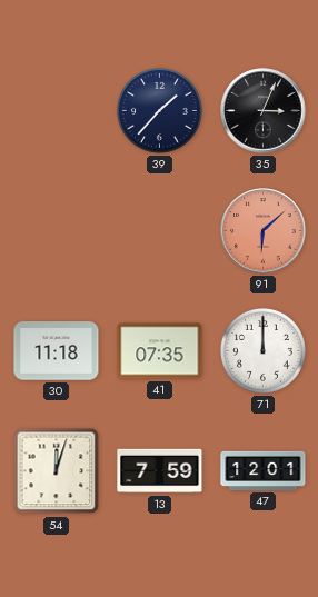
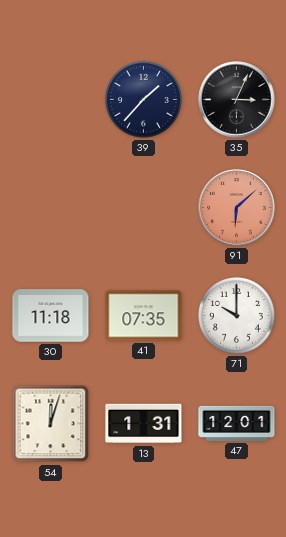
71: 12:00 -> 10:00 (236, 315)
13: 7:59 -> 1:31 (144, 424)
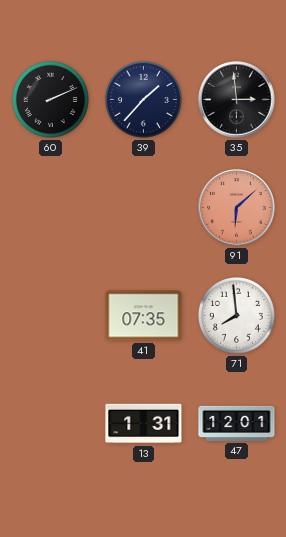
60: none -> 2:11 (50, 99)
35: 3:04 -> 2:59 (237, 100)
30: 11:18 -> none (51, 316)
71: 10:00 -> 7:59 (236, 315)
54: 12:03 -> none (51, 424)
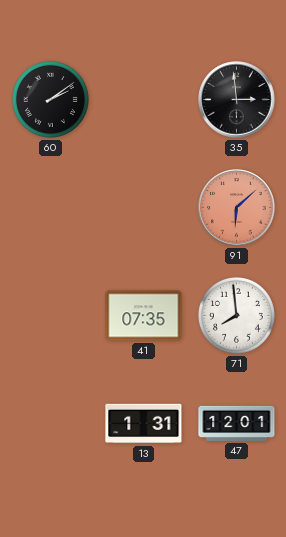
60: 2:11 -> 2:09 (50, 99)
39: 1:37 -> none (143, 99)
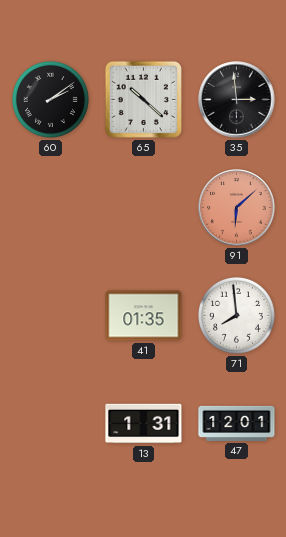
65: none -> 10:22 (143, 99)
41: 07:35 -> 01:35 (144, 316)
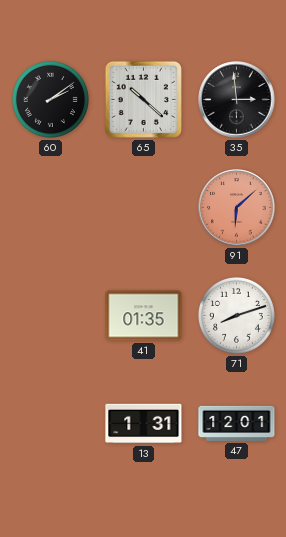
71: 7:59 -> 8:12 (236, 315)
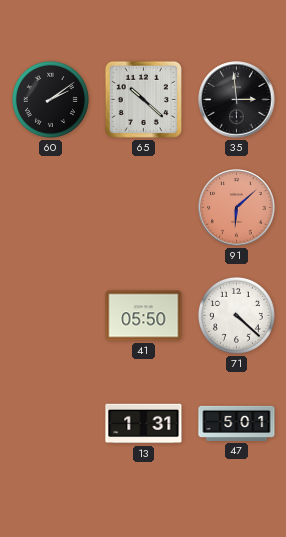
41: 01:35 -> 05:50 (144, 316)
71: 8:12 -> 4:22 (236, 315)
47: 12:01 -> 5:01 (237, 423)
